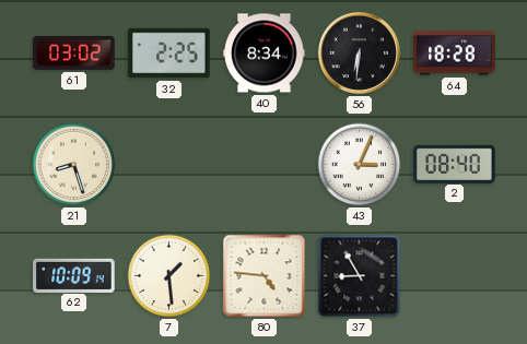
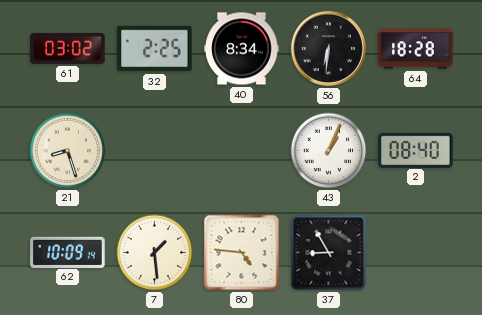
43: 3:04 -> 1:04 (329, 151)
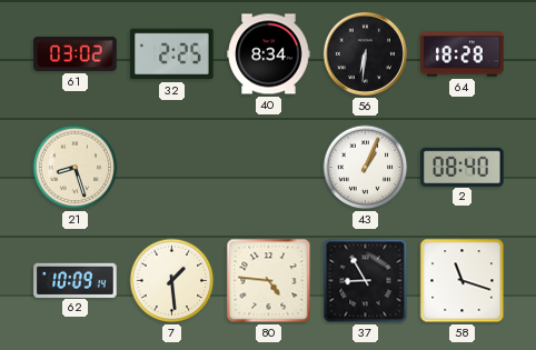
58: none -> 11:18 (463, 281)
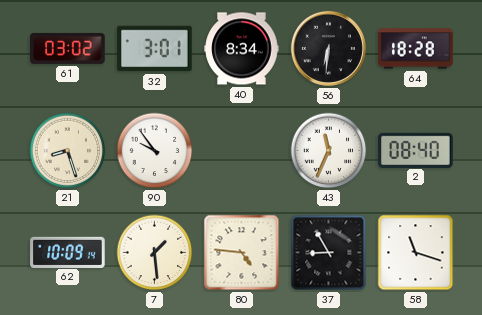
32: 2:25 -> 3:01 (155, 49)
90: none -> 9:54 (155, 151)
43: 1:04 -> 11:34 (329, 151)
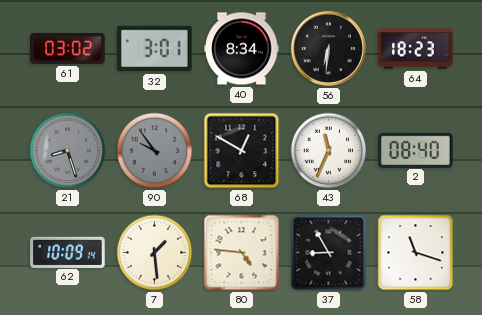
64: 18:28 -> 18:23 (416, 49)
21 dial: cream -> grey (68, 151)
90 dial: white -> grey (155, 151)
68: none -> 12:50 (242, 151)
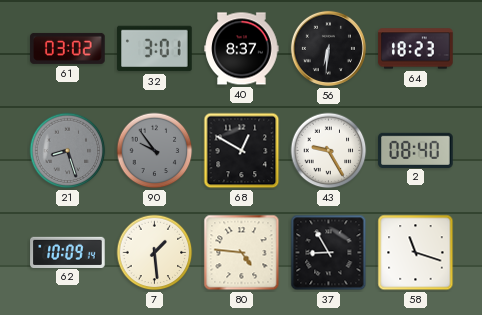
40: 8:34 -> 8:37 (242, 49)
43: 11:34 -> 9:25 (329, 151)
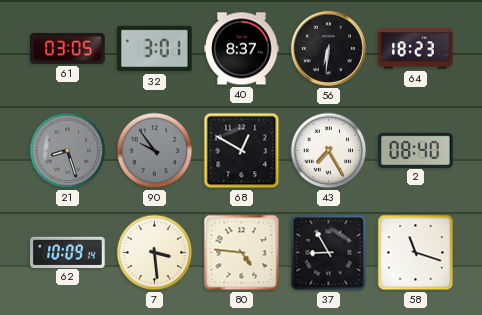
61: 03:02 -> 03:05 (68, 48)
43: 9:25 -> 7:25 (329, 151)
7: 1:29 -> 3:29 (155, 253)
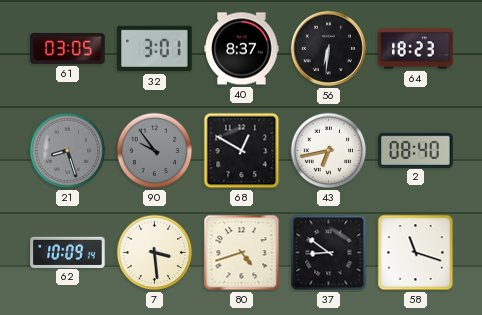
43: 7:25 -> 6:43 (329, 151)
80: 4:46 -> 4:42 (242, 253)
37: 8:55 -> 8:51 (329, 253)
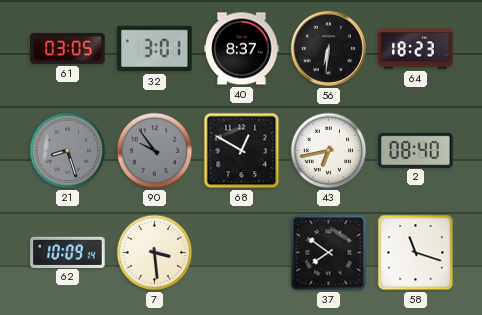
80: 4:42 -> none (242, 253)
37: 8:51 -> 7:51 (329, 253)
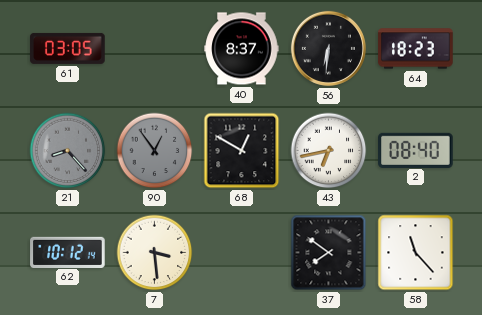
32: 3:01 -> none (155, 49)
21: 8:27 -> 8:23 (68, 151)
90: 9:54 -> 12:54 (155, 151)
62: 10:09 -> 10:12 (68, 252)
58: 11:18 -> 11:23 (416, 253)
